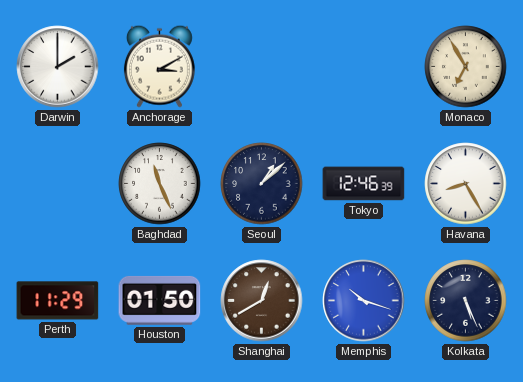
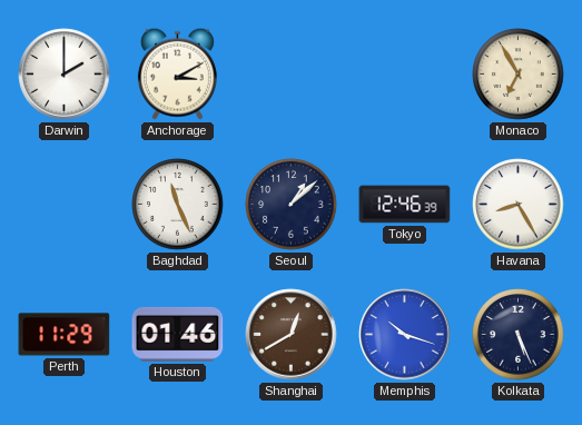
Houston: 01:50 -> 01:46 (178, 334)
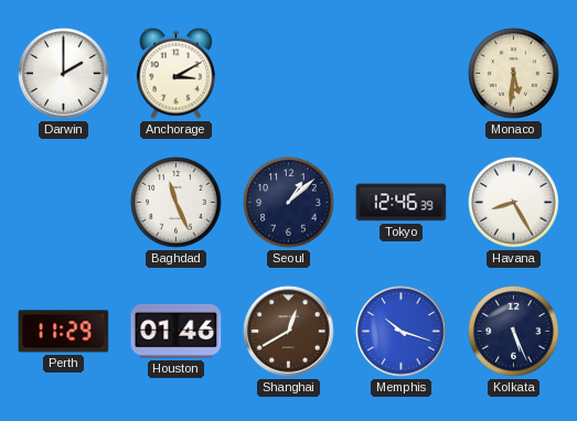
Monaco: 6:55 -> 5:31 (514, 74)
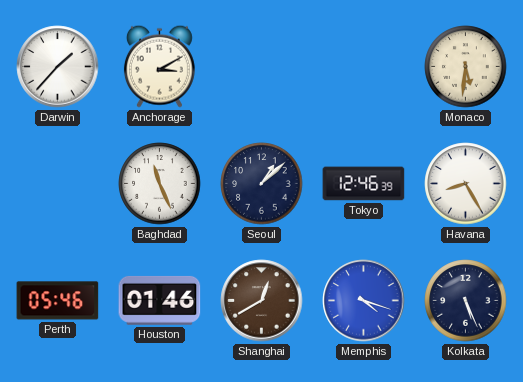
Darwin: 2:00 -> 1:37 (58, 67)
Perth: 11:29 -> 05:46 (58, 301)
Memphis: 10:18 -> 4:18 (364, 301)
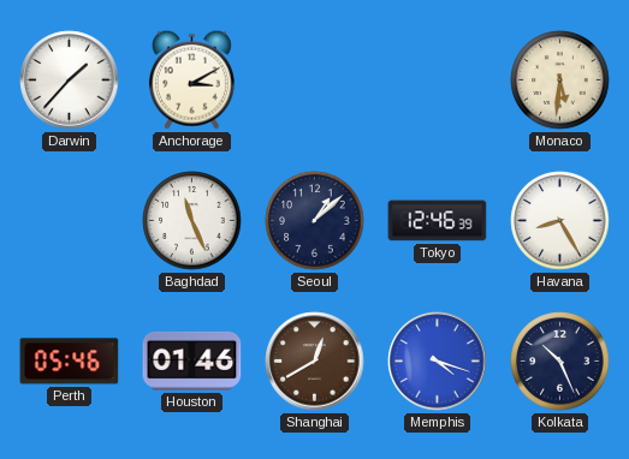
Kolkata: 5:26 -> 10:26 (560, 362)
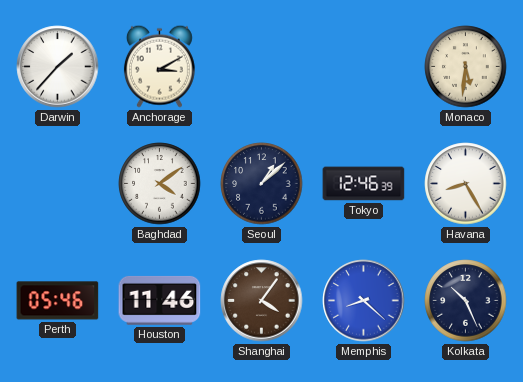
Baghdad: 11:26 -> 4:09 (160, 184)
Houston: 01:46 -> 11:46 (160, 300)
Shanghai: 12:40 -> 4:06 (262, 301)
Memphis: 4:18 -> 8:22 (364, 301)
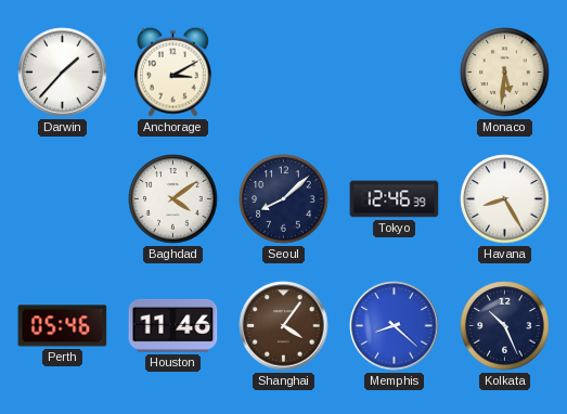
Seoul: 1:08 -> 8:08 (284, 199)
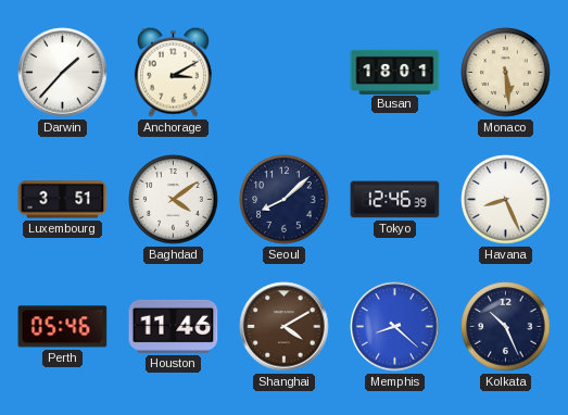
Busan: none -> 18:01 (395, 72)
Monaco: 5:31 -> 5:29 (506, 73)
Luxembourg: none -> 3:51 (63, 200)
Havana: 8:25 -> 8:26 (506, 200)
Shanghai: 4:06 -> 4:10 (285, 327)
